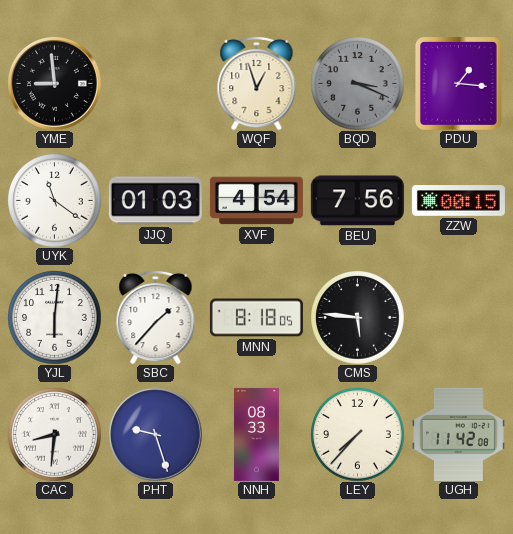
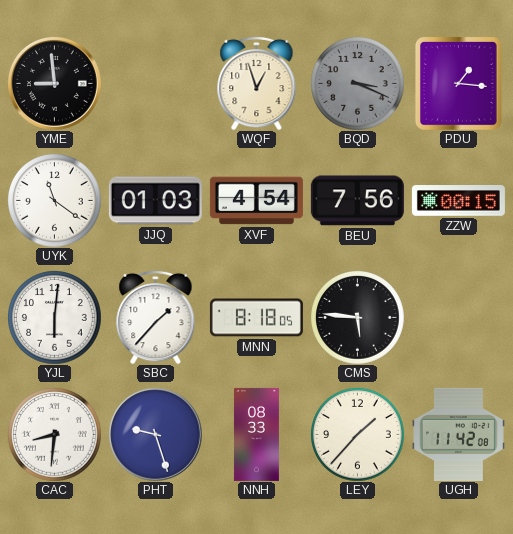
LEY: 7:37 -> 1:37 (358, 435)
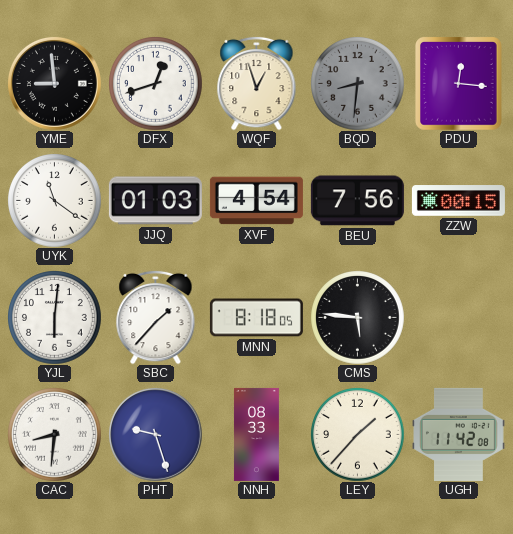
DFX: none -> 12:42 (156, 84)
BQD: 3:19 -> 8:31 (358, 84)
PDU: 1:16 -> 12:16 (459, 84)
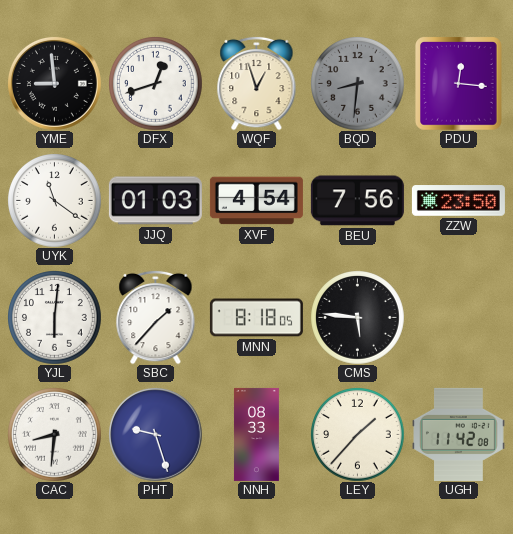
ZZW: 00:15 -> 23:50 (458, 201)
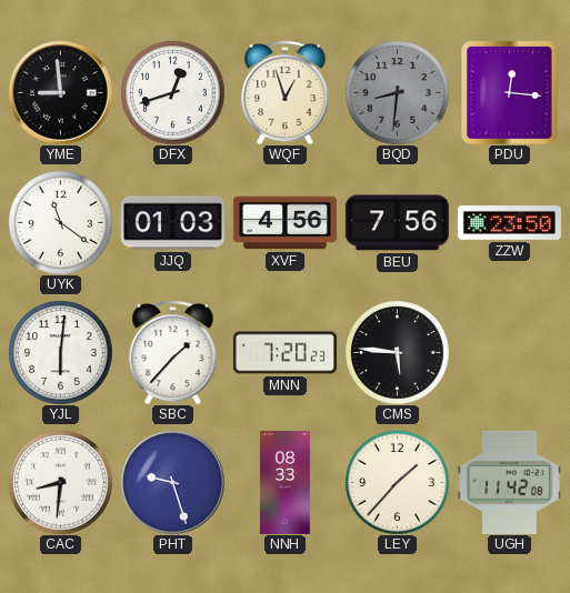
XVF: 4:54 -> 4:56 (284, 223)
MNN: 8:18 -> 7:20 (284, 353)
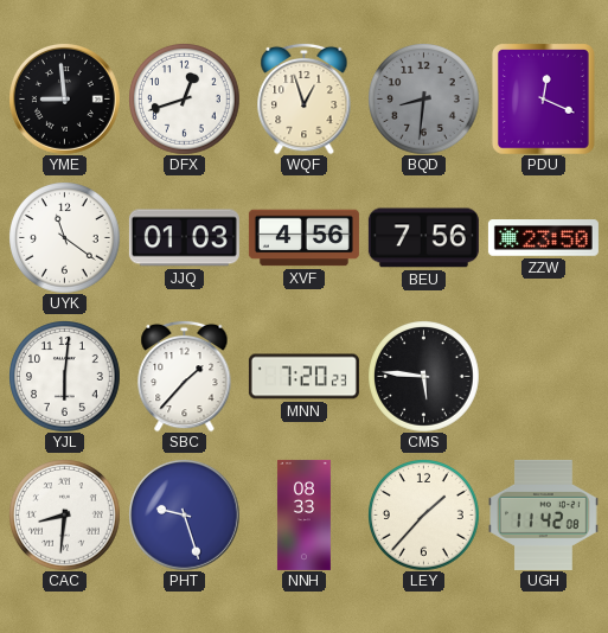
PDU: 12:16 -> 12:19 (544, 100)
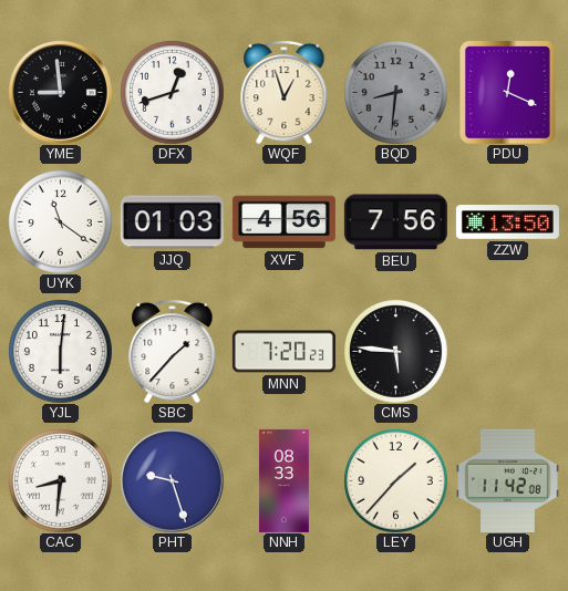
ZZW: 23:50 -> 13:50 (507, 222)
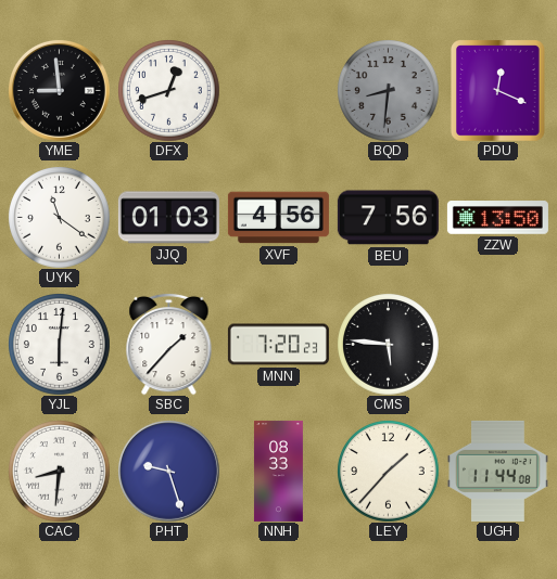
WQF: 12:57 -> none (285, 92)
UGH: 11:42 -> 11:44 (498, 471)
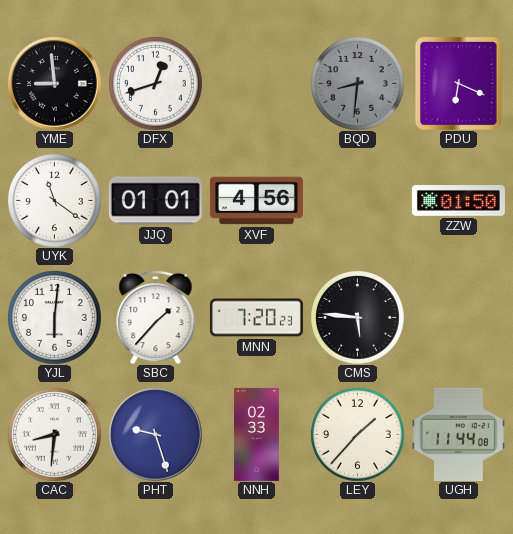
PDU: 12:19 -> 6:19 (459, 84)
JJQ: 01:03 -> 01:01 (155, 201)
BEU: 7:56 -> none (388, 218)
ZZW: 13:50 -> 01:50 (458, 201)
NNH: 08:33 -> 02:33 (256, 434)
